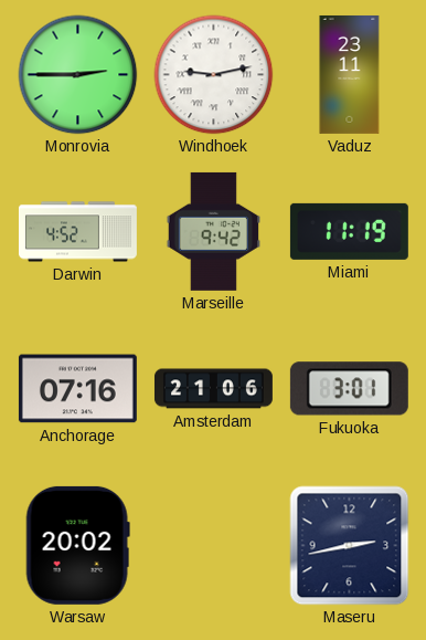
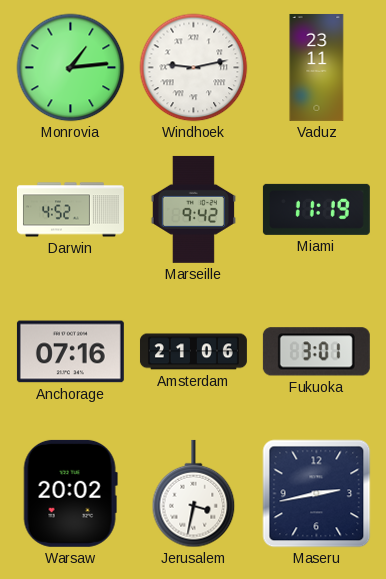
Monrovia: 2:45 -> 1:14 (71, 68)
Jerusalem: none -> 3:32 (194, 494)
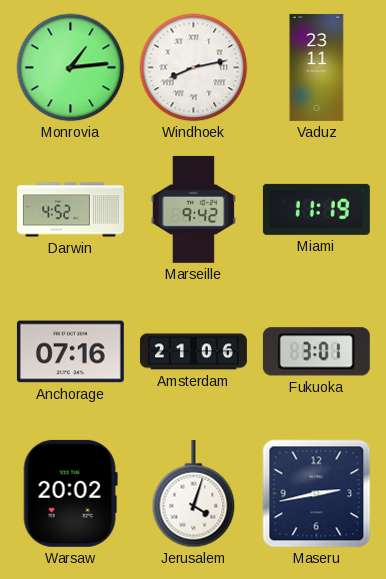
Windhoek: 9:13 -> 8:13 (194, 68)
Jerusalem: 3:32 -> 4:03 (194, 494)
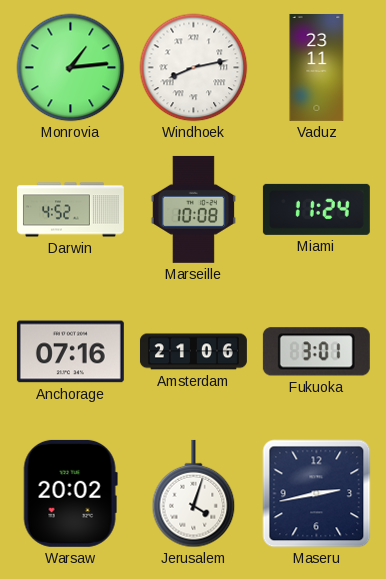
Marseille: 9:42 -> 10:08 (193, 209)
Miami: 11:19 -> 11:24 (316, 209)
